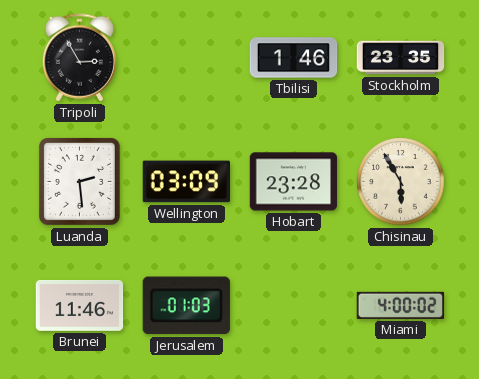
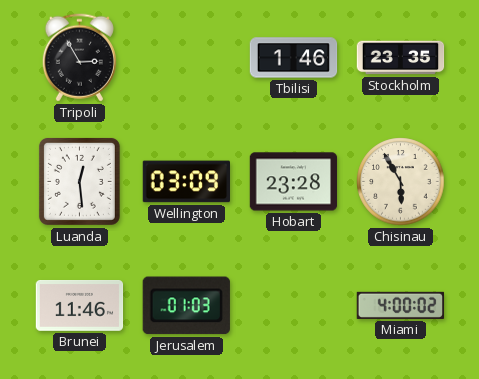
Luanda: 2:29 -> 12:29 (79, 181)
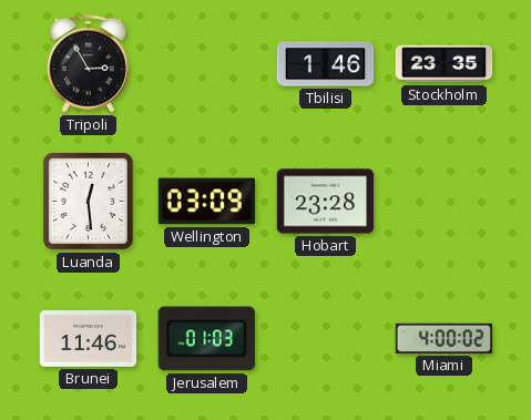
Chisinau: 5:55 -> none (401, 182)
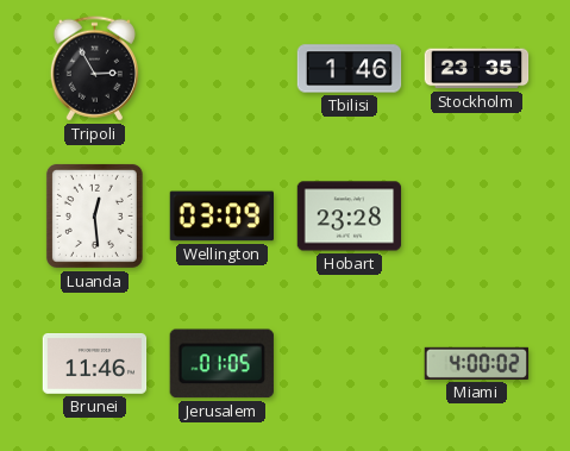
Jerusalem: 01:03 -> 01:05 (221, 364)
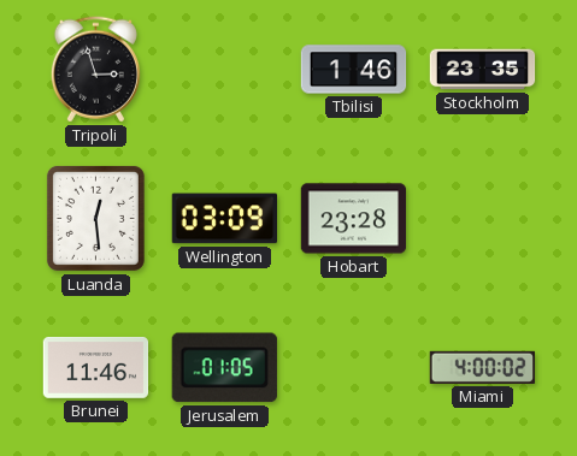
Tripoli: 2:55 -> 2:57 (95, 70)
